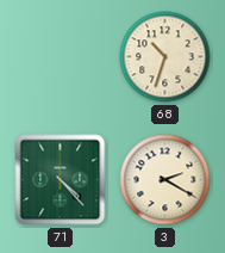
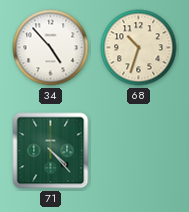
34: none -> 4:53 (51, 48)
3: 2:20 -> none (165, 180)
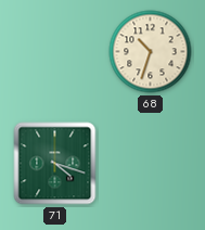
34: 4:53 -> none (51, 48)
71: 4:23 -> 4:18 (55, 164)
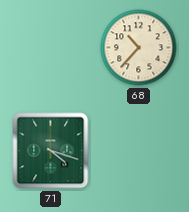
68: 10:33 -> 10:37 (139, 48)
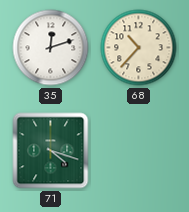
35: none -> 12:12 (51, 48)
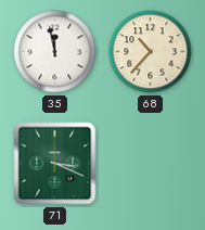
35: 12:12 -> 11:58 (55, 52)
71: 4:18 -> 3:19 (55, 164)
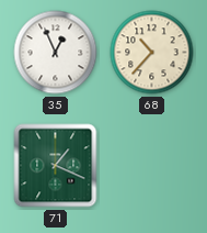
35: 11:58 -> 12:56 (56, 53)
71: 3:19 -> 1:19 (56, 166)
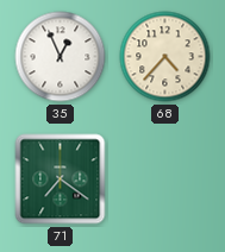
68: 10:37 -> 4:37 (165, 57)
71: 1:19 -> 7:21 (61, 179)
